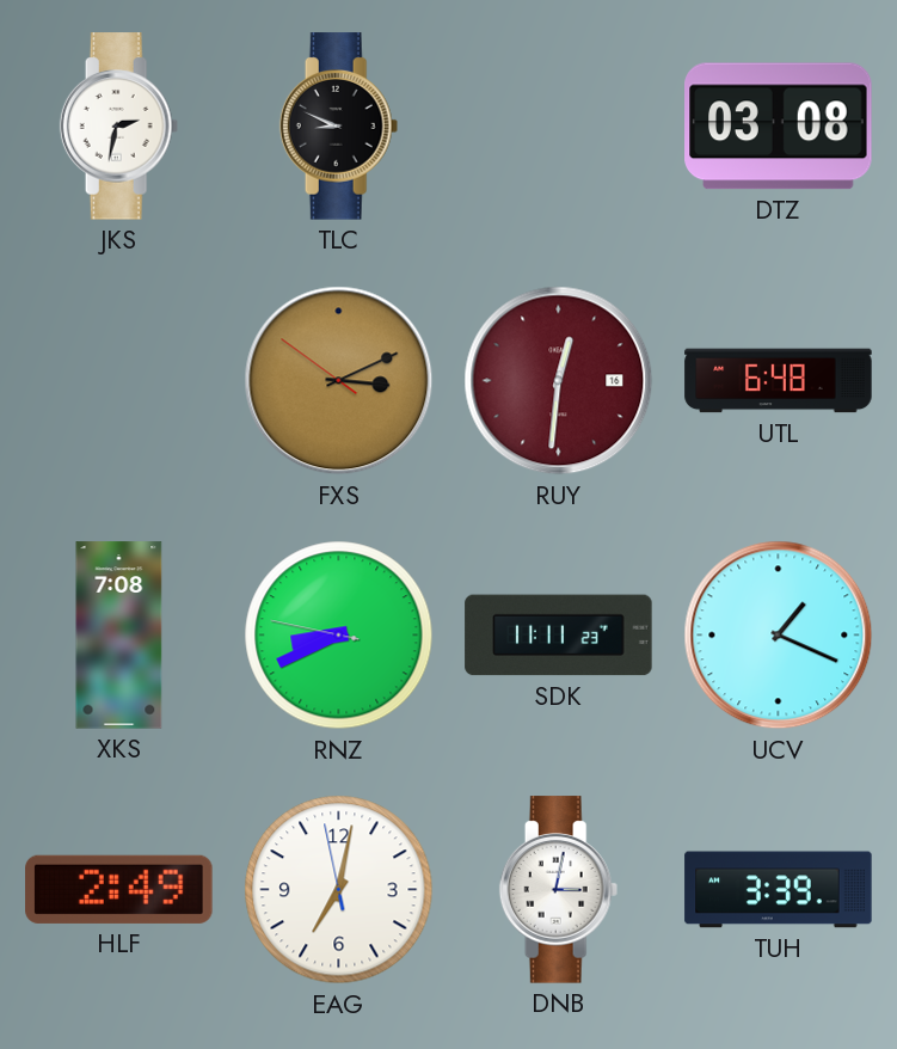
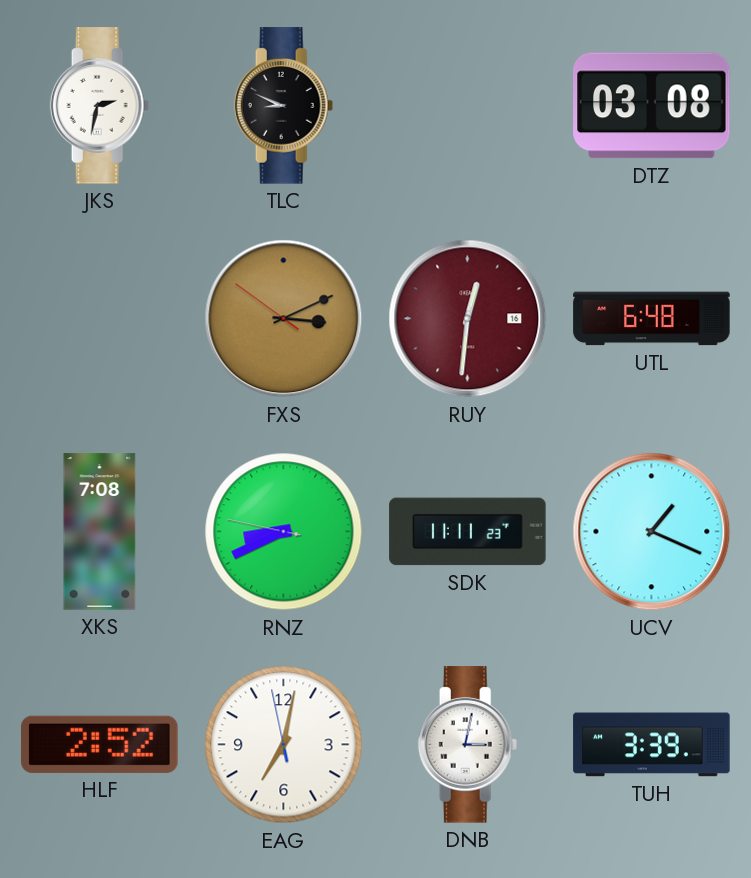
HLF: 2:49 -> 2:52 (100, 744)
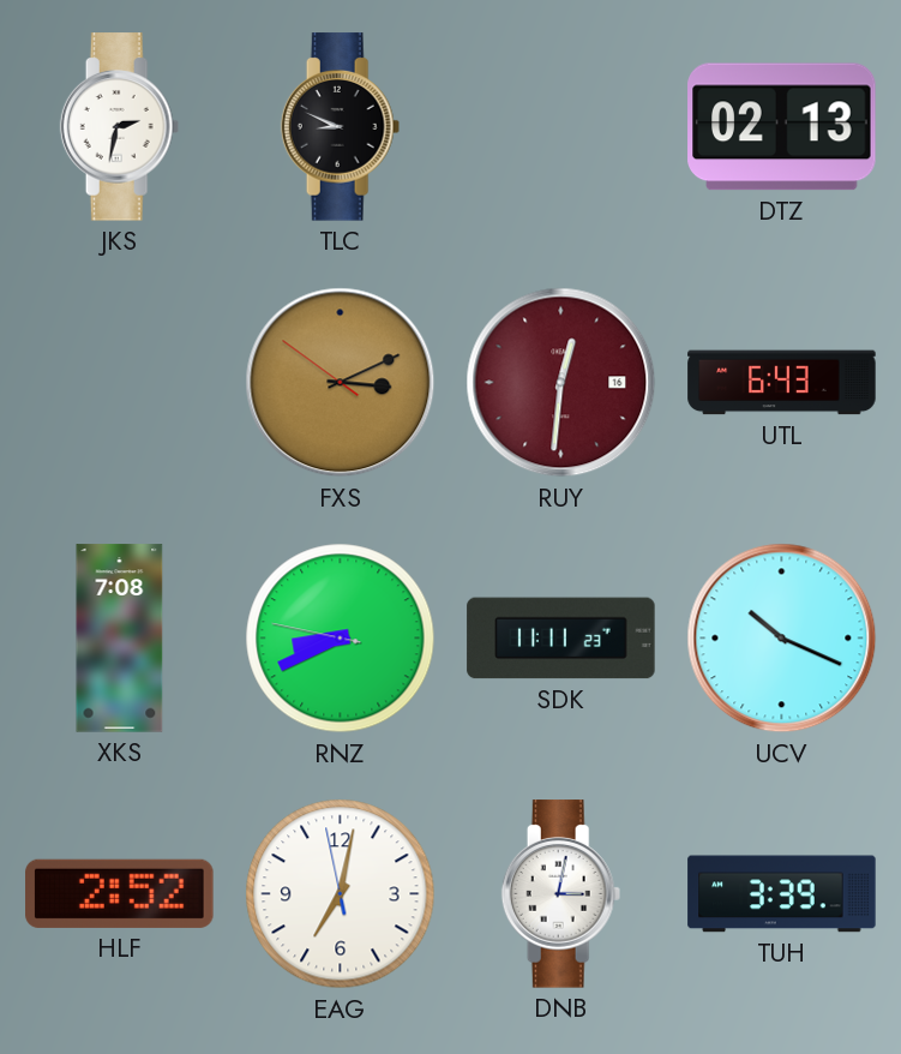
DTZ: 03:08 -> 02:13 (782, 127)
UTL: 6:48 -> 6:43 (782, 383)
UCV: 1:19 -> 10:19 (782, 639)
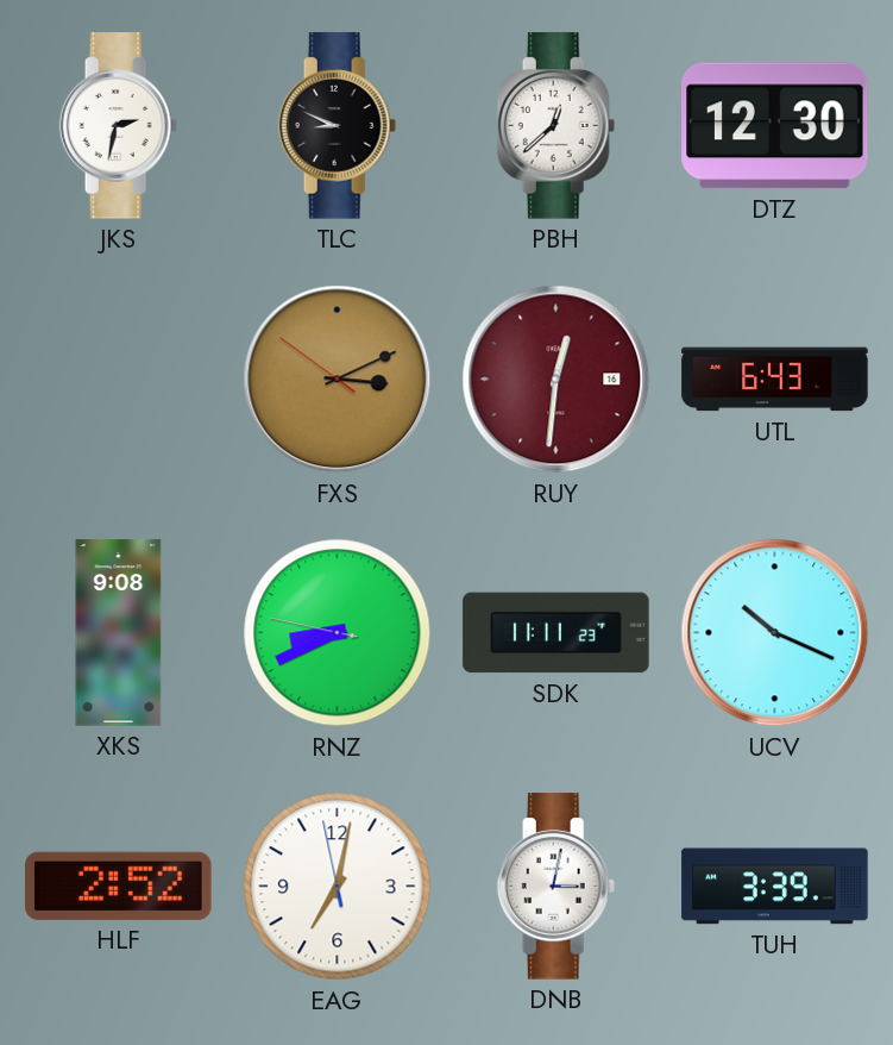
PBH: none -> 12:38 (556, 126)
DTZ: 02:13 -> 12:30 (775, 126)
XKS: 7:08 -> 9:08 (119, 633)
